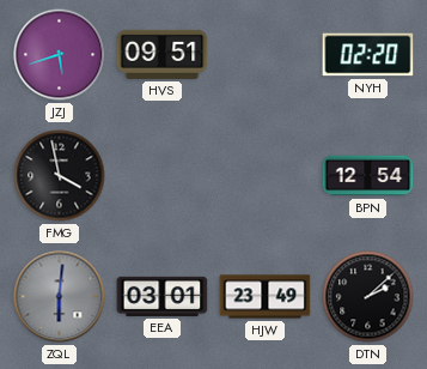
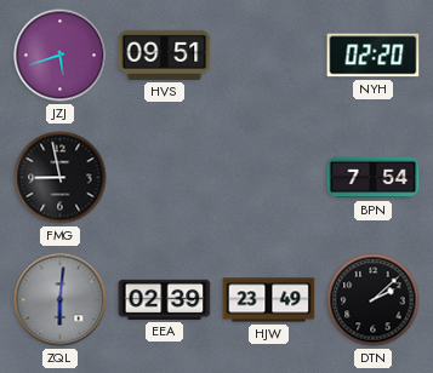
FMG: 3:58 -> 8:58 (61, 178)
BPN: 12:54 -> 7:54 (374, 178)
EEA: 03:01 -> 02:39 (165, 299)
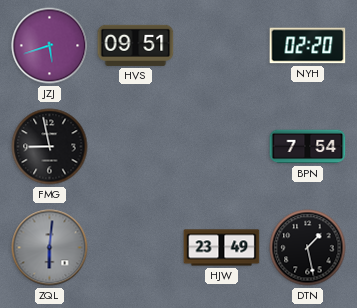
EEA: 02:39 -> none (165, 299)
DTN: 2:08 -> 1:28 (308, 248)
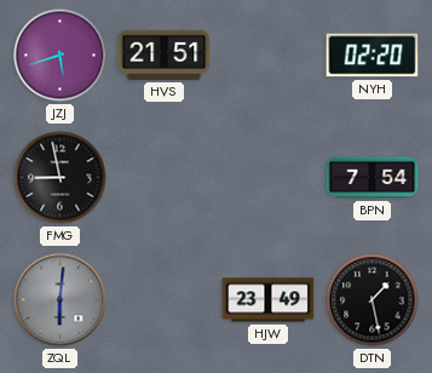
HVS: 09:51 -> 21:51 (165, 54)
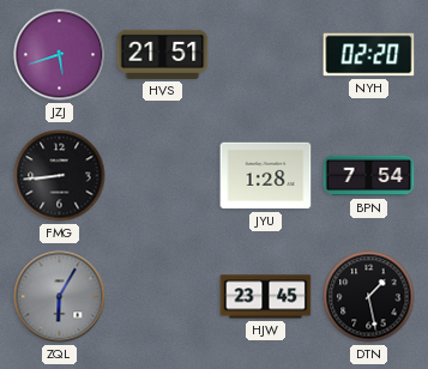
FMG: 8:58 -> 8:44 (60, 176)
JYU: none -> 1:28 (266, 176)
ZQL: 6:01 -> 6:05 (60, 297)
HJW: 23:49 -> 23:45 (266, 297)
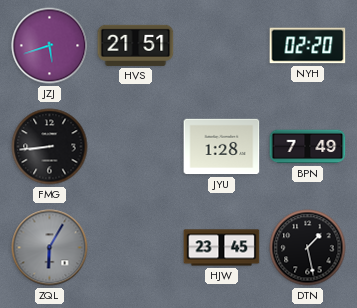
BPN: 7:54 -> 7:49 (308, 147)
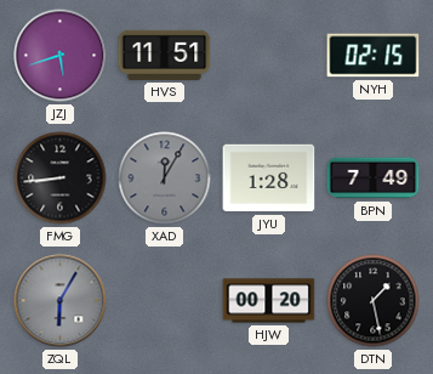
HVS: 21:51 -> 11:51 (165, 55)
NYH: 02:20 -> 02:15 (374, 56)
XAD: none -> 12:05 (165, 178)
HJW: 23:45 -> 00:20 (269, 301)
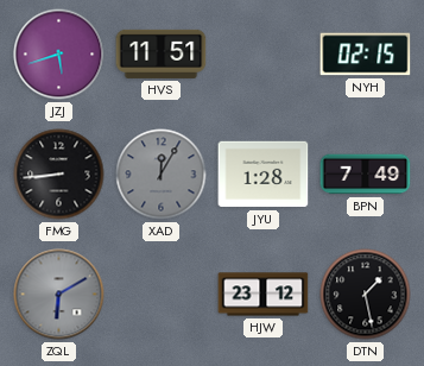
ZQL: 6:05 -> 6:10 (59, 295)
HJW: 00:20 -> 23:12 (264, 295)
